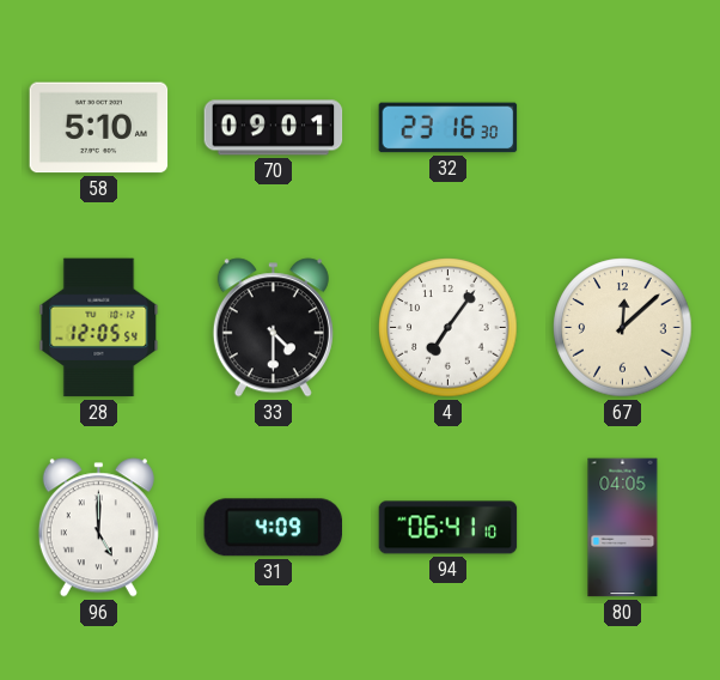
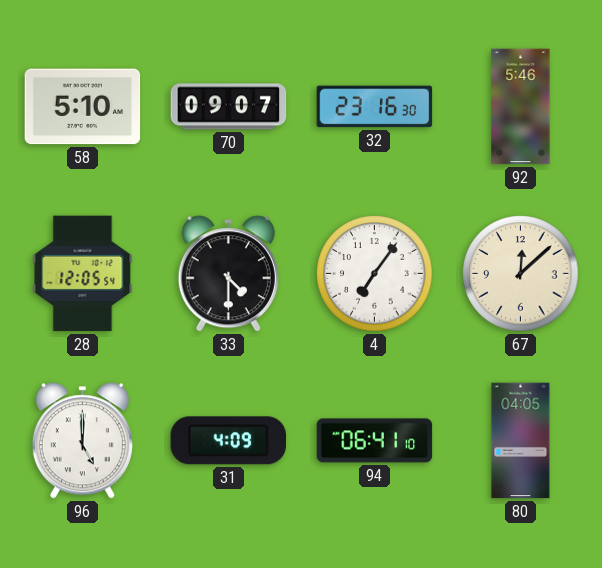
70: 09:01 -> 09:07 (229, 107)
92: none -> 5:46 (521, 107)
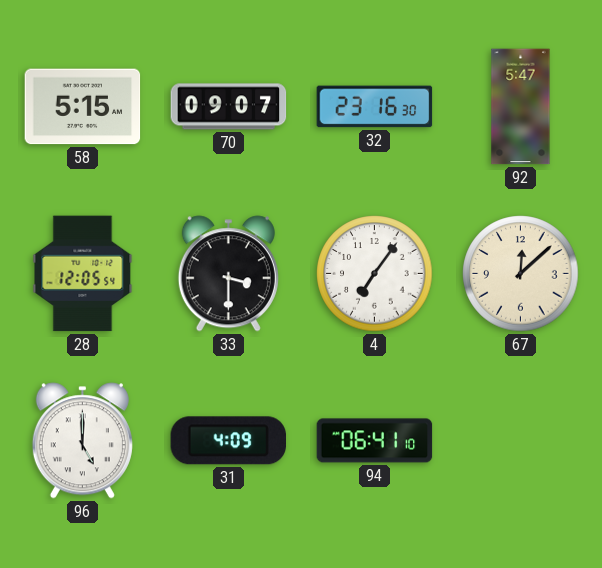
58: 5:10 -> 5:15 (83, 107)
92: 5:46 -> 5:47 (521, 107)
33: 4:30 -> 3:30 (228, 274)
80: 04:05 -> none (521, 441)
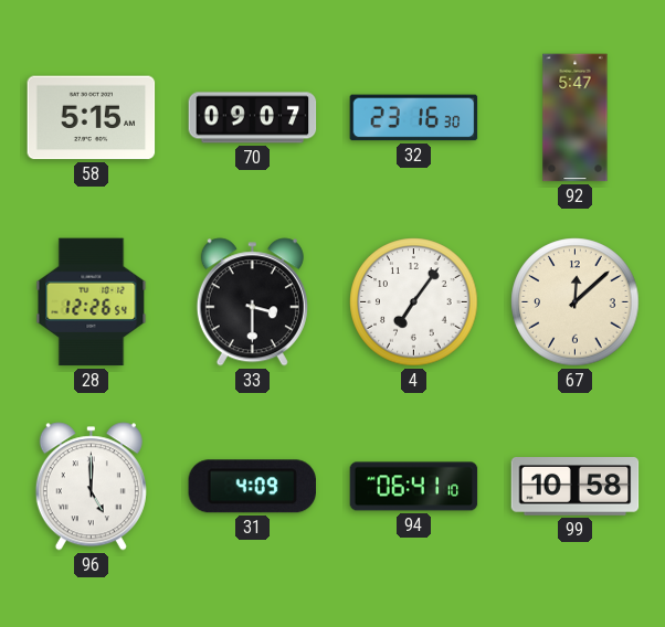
28: 12:05 -> 12:26 (92, 302)
99: none -> 10:58 (576, 487)
